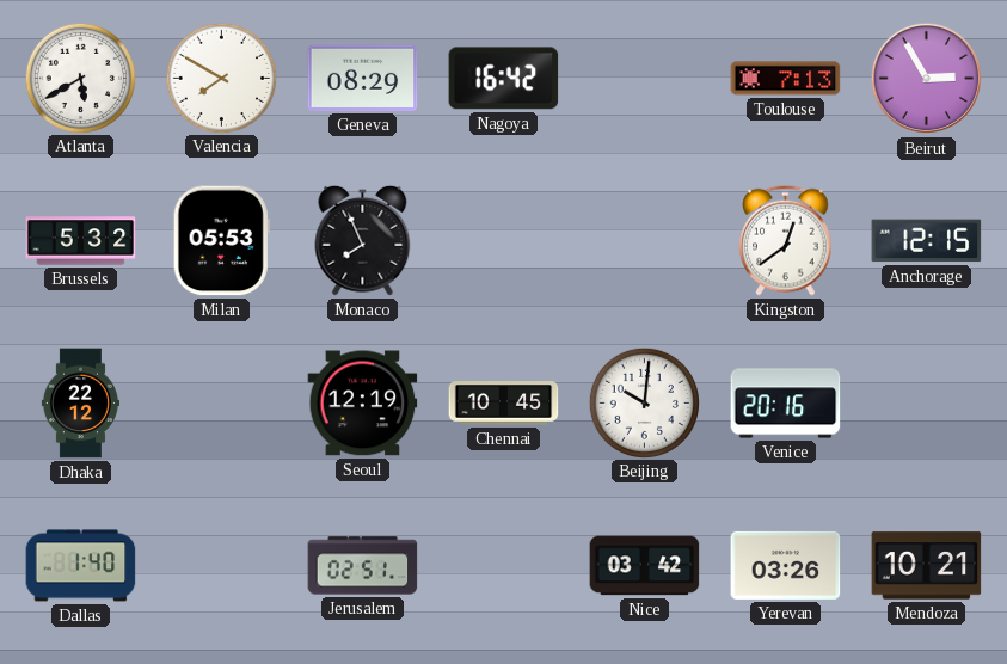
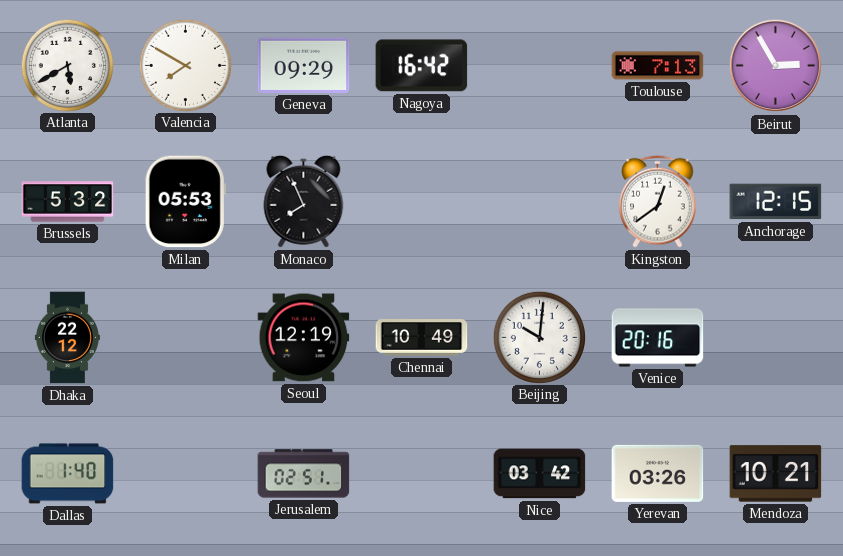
Geneva: 08:29 -> 09:29 (304, 65)
Chennai: 10:45 -> 10:49 (422, 338)
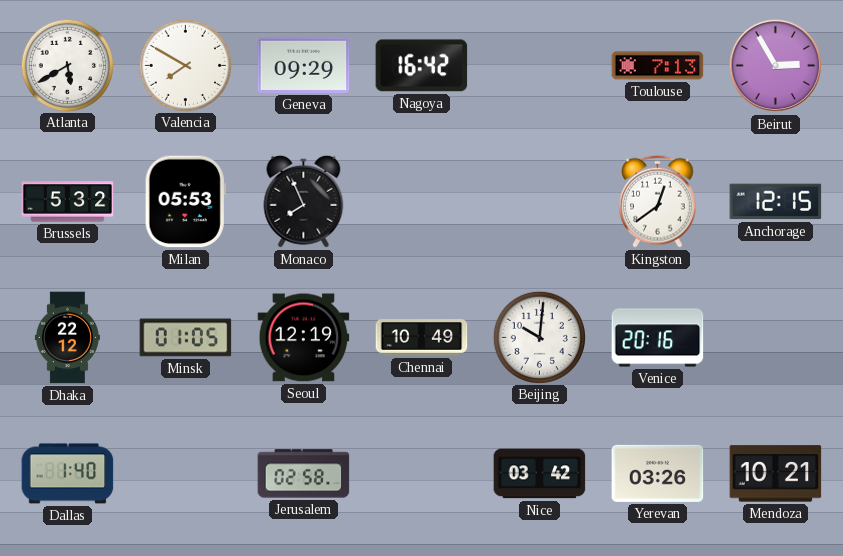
Minsk: none -> 01:05 (186, 338)
Jerusalem: 02:51 -> 02:58 (304, 474)
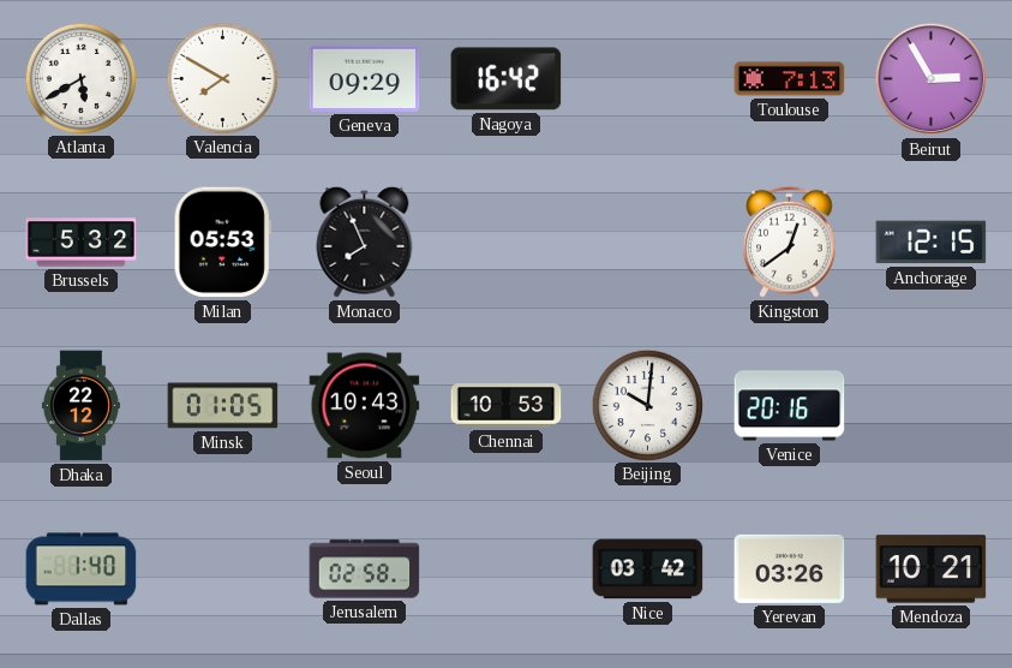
Seoul: 12:19 -> 10:43 (365, 406)
Chennai: 10:49 -> 10:53 (507, 406)
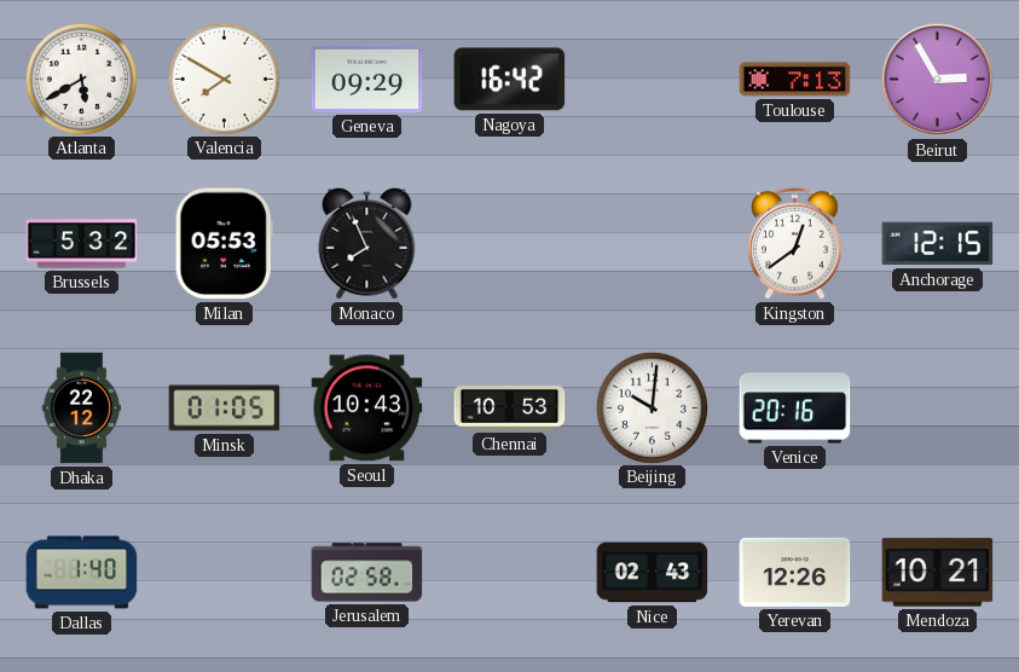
Nice: 03:42 -> 02:43 (653, 573)
Yerevan: 03:26 -> 12:26 (795, 572)
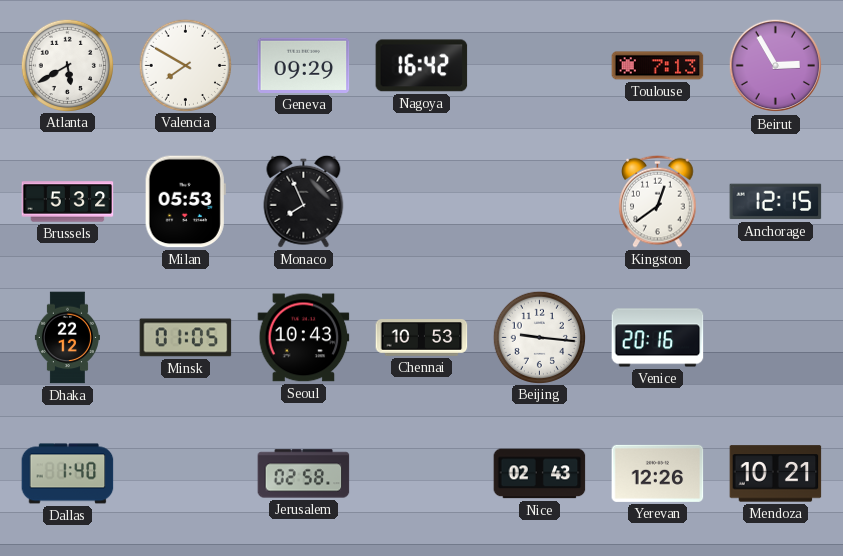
Beijing: 10:01 -> 9:16 (539, 337)
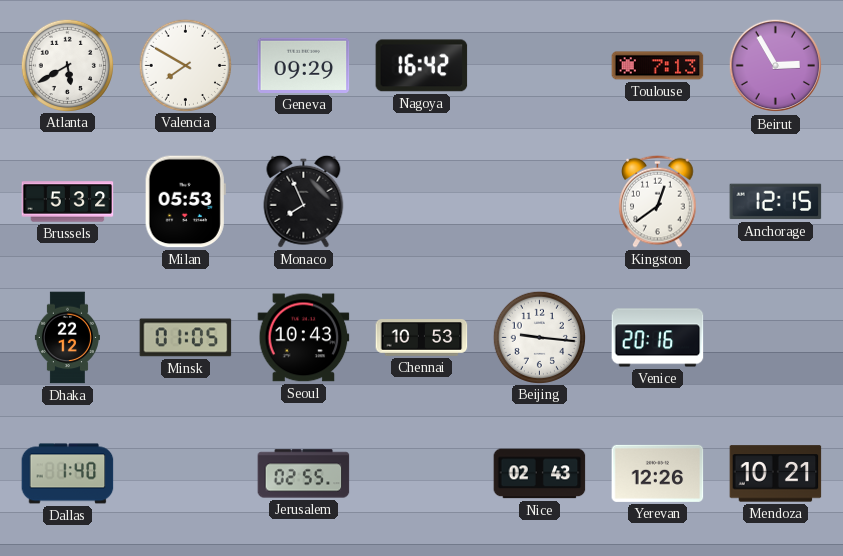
Jerusalem: 02:58 -> 02:55 (304, 474)
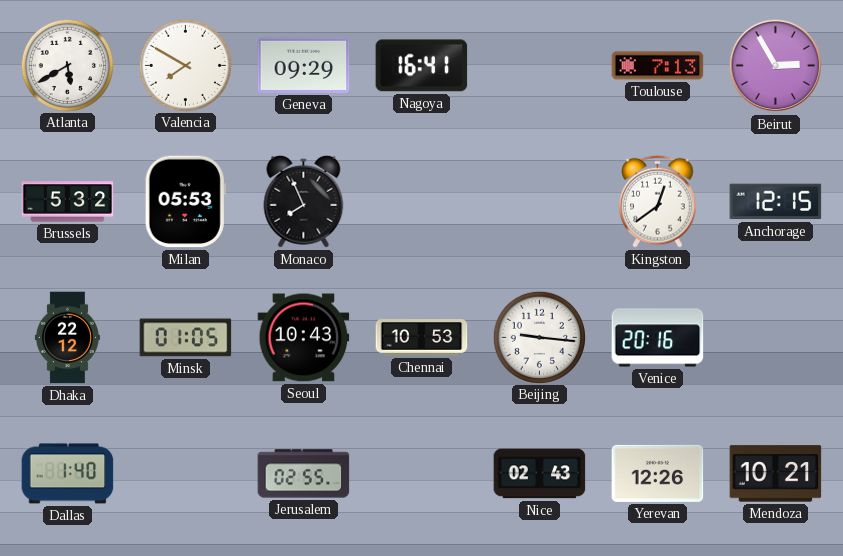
Nagoya: 16:42 -> 16:41 (422, 66)
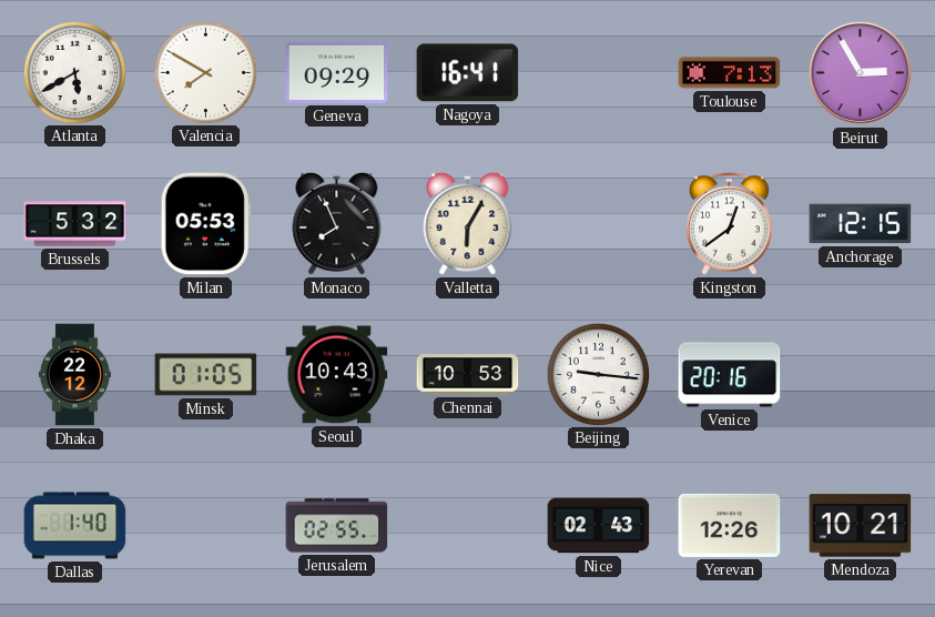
Valletta: none -> 6:05 (468, 223)
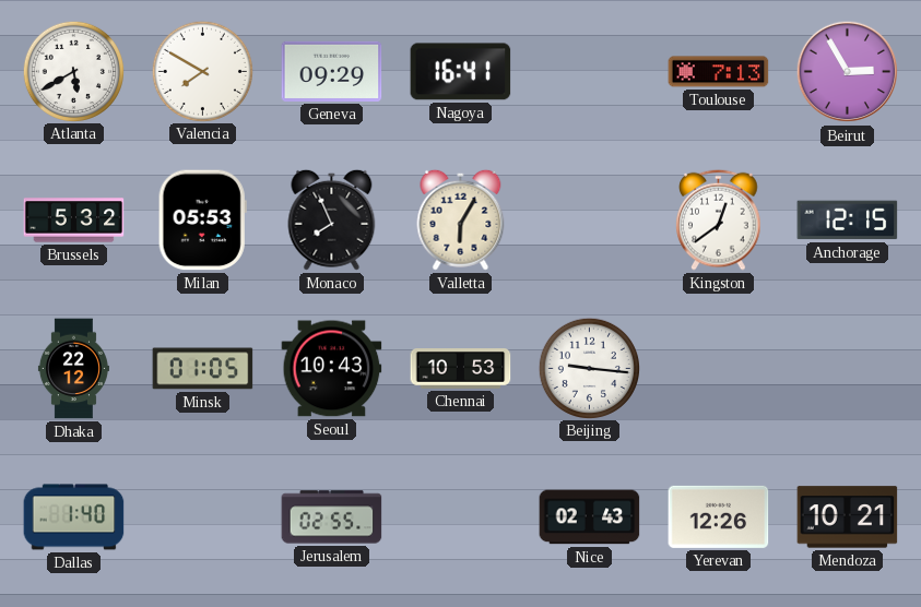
Venice: 20:16 -> none (730, 375)
